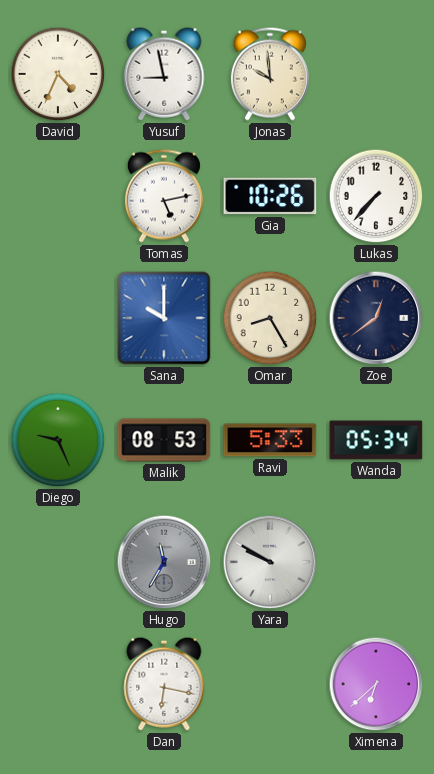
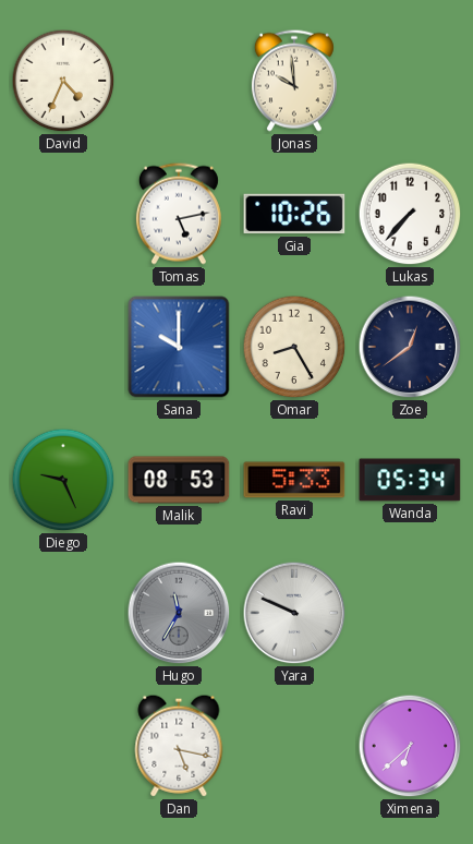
Yusuf: 8:58 -> none (164, 74)
Yara: 9:50 -> 9:49 (294, 613)
Dan: 6:17 -> 5:17 (179, 746)
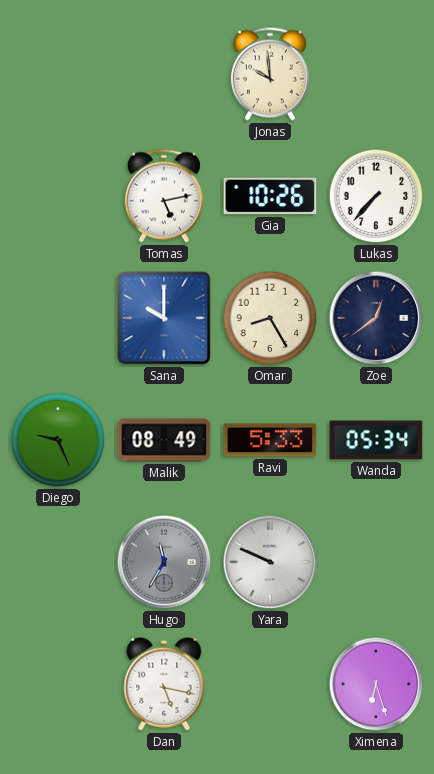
David: 4:34 -> none (63, 81)
Malik: 08:53 -> 08:49 (164, 440)
Ximena: 6:38 -> 6:27 (376, 684)
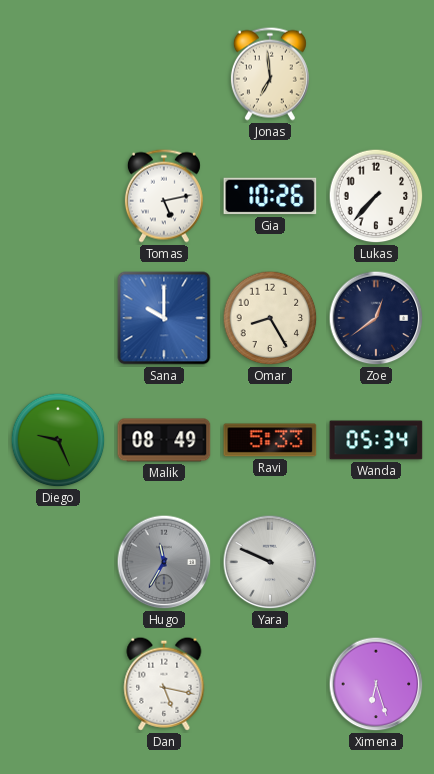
Jonas: 9:59 -> 6:59 (270, 74)
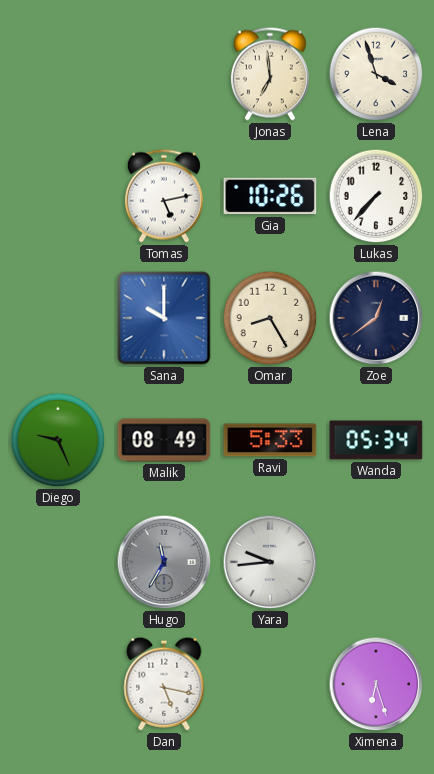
Lena: none -> 3:57 (376, 74)
Yara: 9:49 -> 9:44 (270, 562)
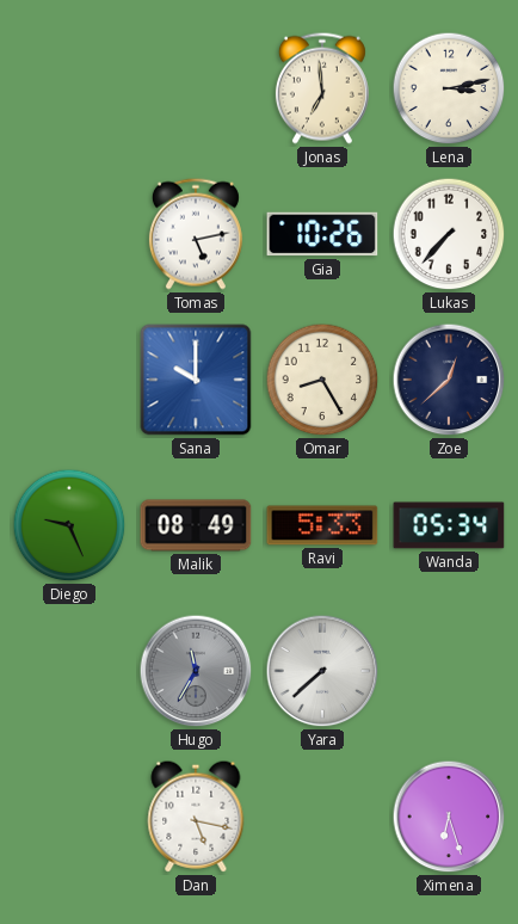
Lena: 3:57 -> 3:13 (449, 88)
Zoe: 12:39 -> 12:38 (449, 380)
Yara: 9:44 -> 7:38 (322, 671)
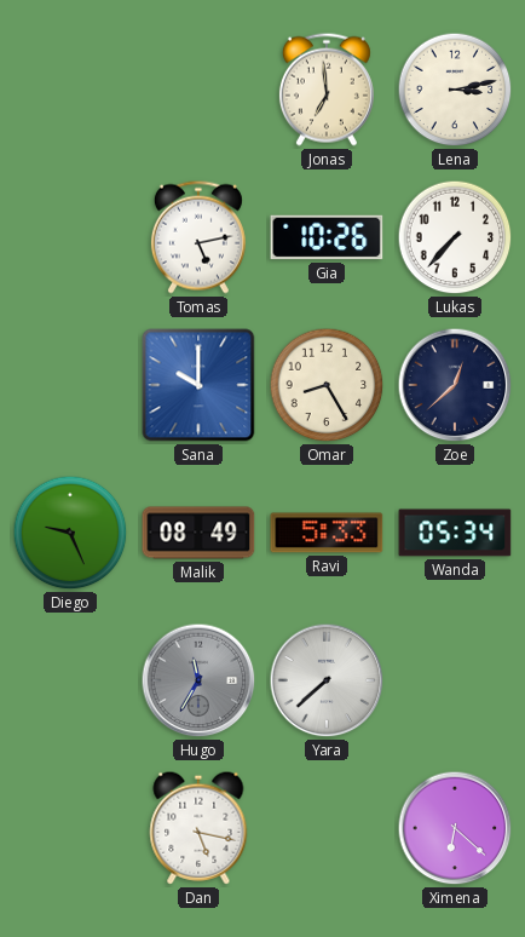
Ximena: 6:27 -> 6:22 (455, 828)
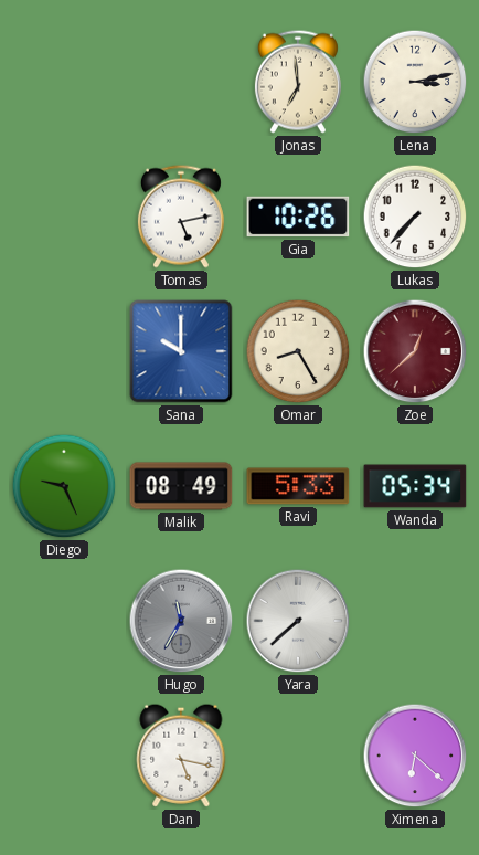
Zoe dial: navy -> burgundy (415, 351)
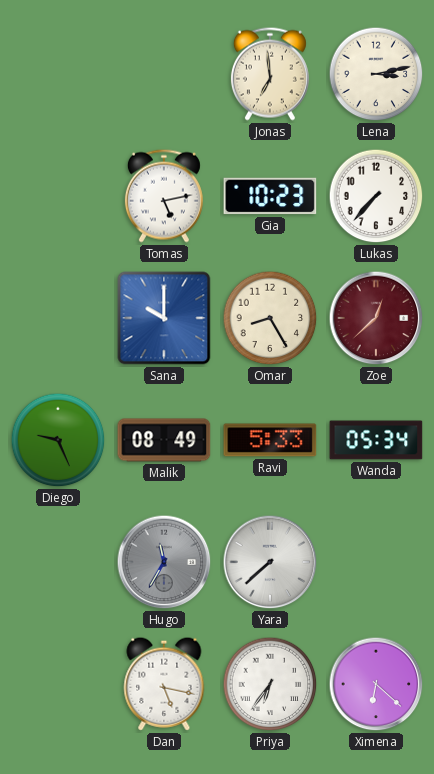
Gia: 10:26 -> 10:23 (270, 196)
Priya: none -> 6:36 (270, 684)
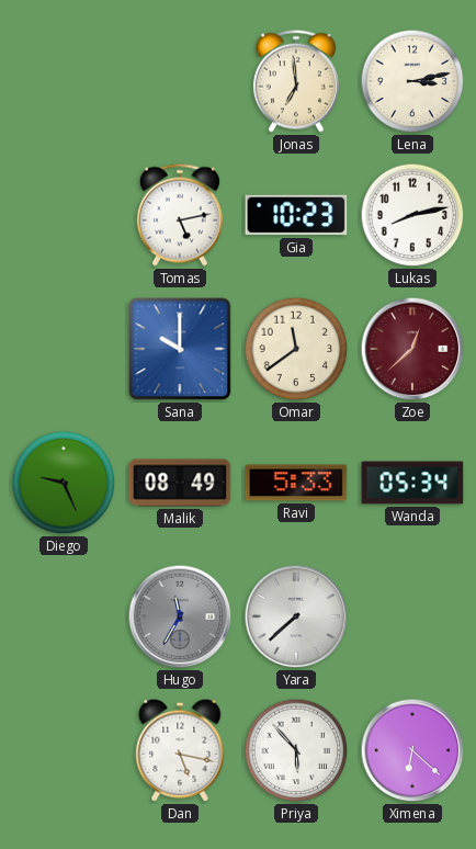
Lukas: 7:37 -> 8:13 (412, 215)
Omar: 8:25 -> 11:39 (296, 349)
Priya: 6:36 -> 5:53 (296, 750)
